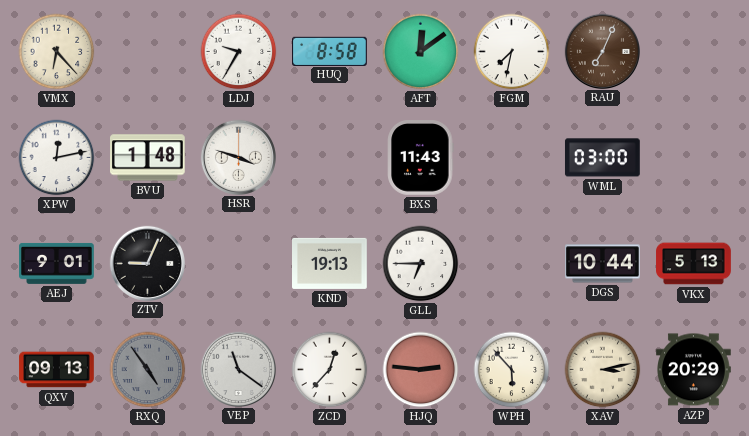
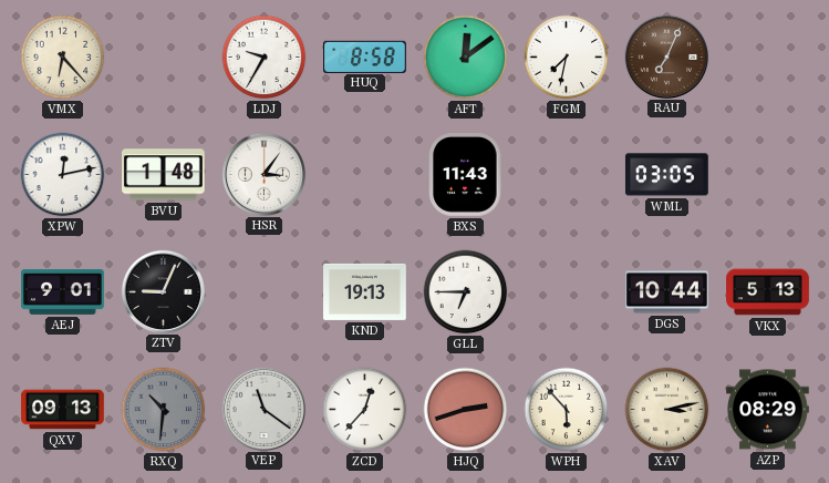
HSR: 3:48 -> 3:06 (263, 174)
WML: 03:00 -> 03:05 (666, 175)
RXQ: 4:54 -> 10:31 (164, 410)
HJQ: 2:46 -> 2:42 (466, 410)
AZP: 20:29 -> 08:29 (768, 410)
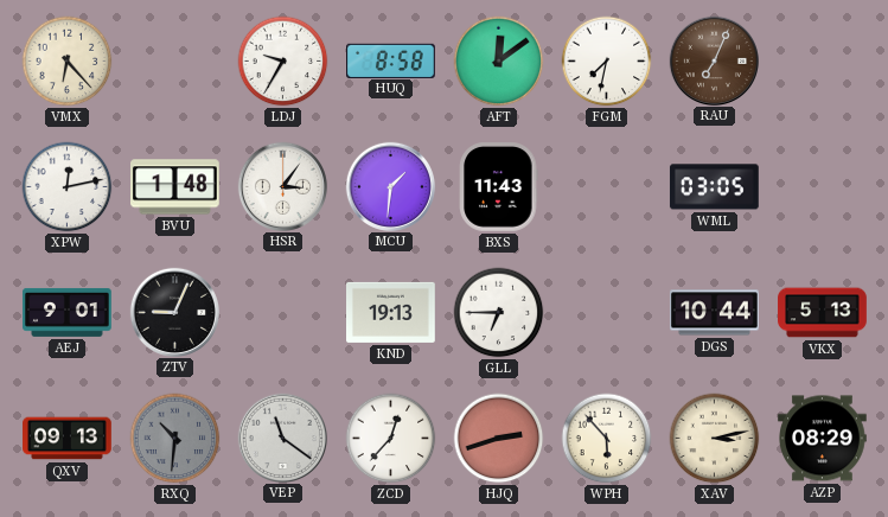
MCU: none -> 1:31 (390, 186)
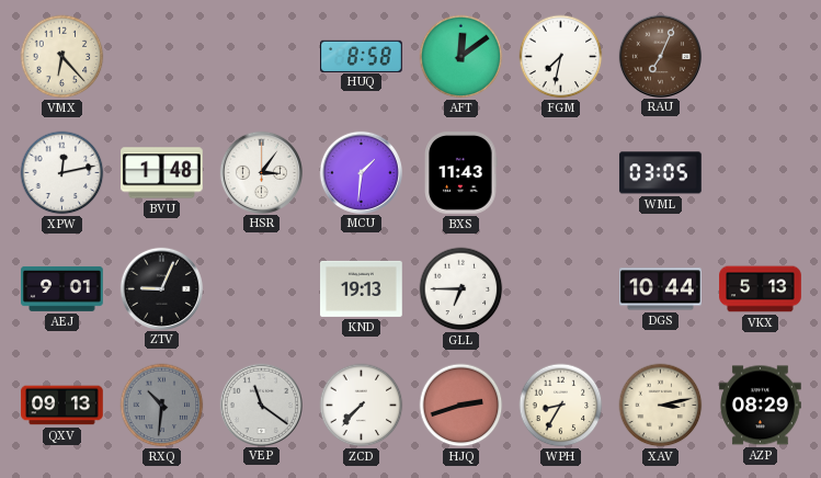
LDJ: 9:35 -> none (283, 62)
ZCD: 12:37 -> 7:37 (362, 406)
WPH: 5:53 -> 8:35 (561, 406)
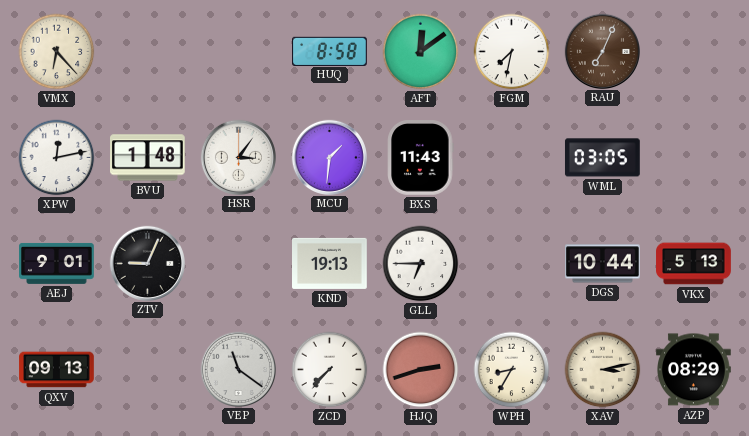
RXQ: 10:31 -> none (162, 406)
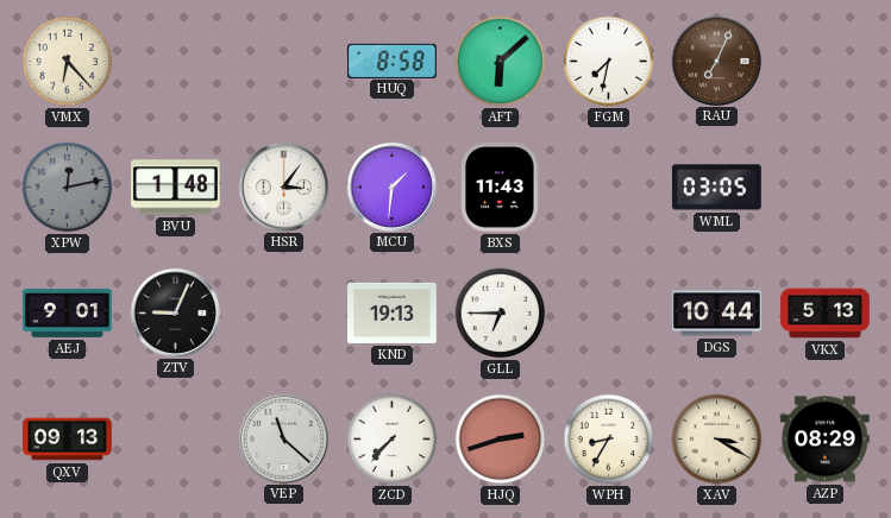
AFT: 12:09 -> 6:08 (501, 62)
XPW dial: white -> grey (68, 188)
VEP: 11:21 -> 11:22 (283, 438)
XAV: 3:13 -> 3:20 (717, 440)
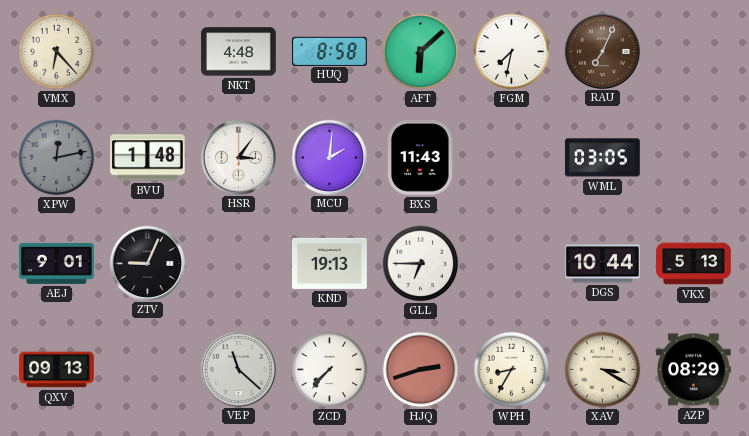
NKT: none -> 4:48 (239, 52)
MCU: 1:31 -> 2:01 (329, 157)
